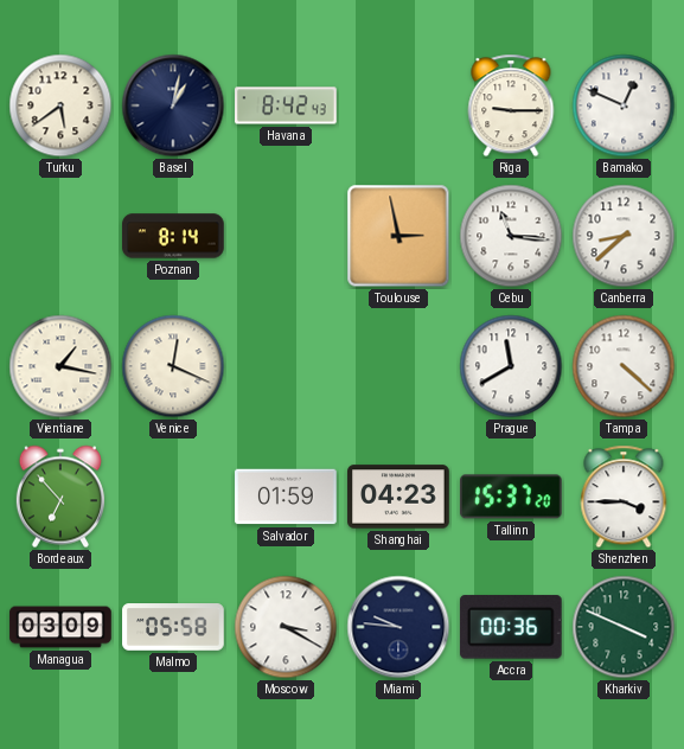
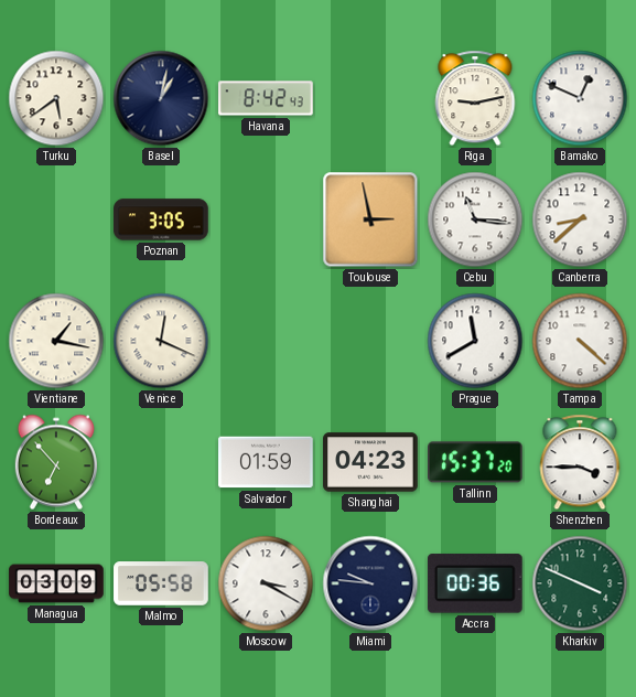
Riga: 9:15 -> 9:13 (475, 98)
Poznan: 8:14 -> 3:05 (161, 219)
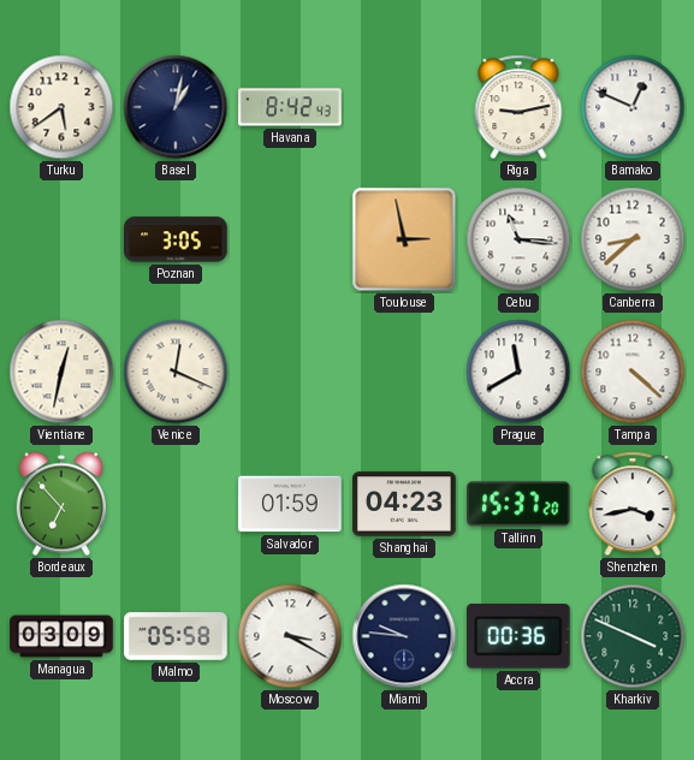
Vientiane: 1:17 -> 12:32 (61, 372)
Shenzhen: 3:45 -> 3:43 (633, 504)
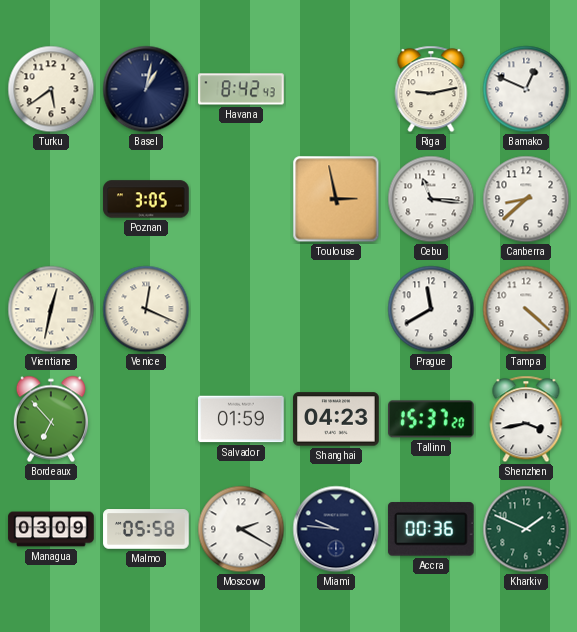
Moscow: 3:20 -> 2:20 (241, 529)
Kharkiv: 3:49 -> 1:49 (526, 529)
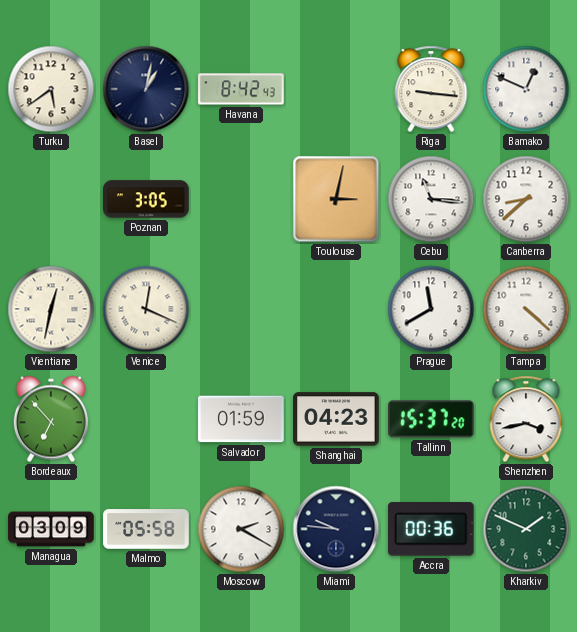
Riga: 9:13 -> 9:16 (431, 89)
Toulouse: 2:58 -> 3:02 (336, 199)
